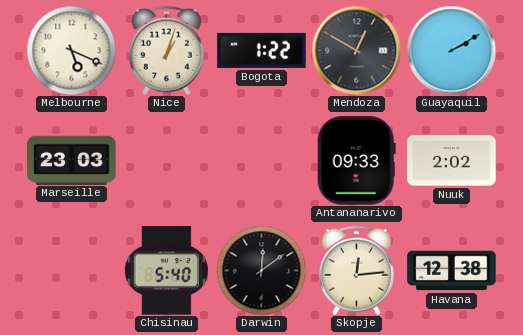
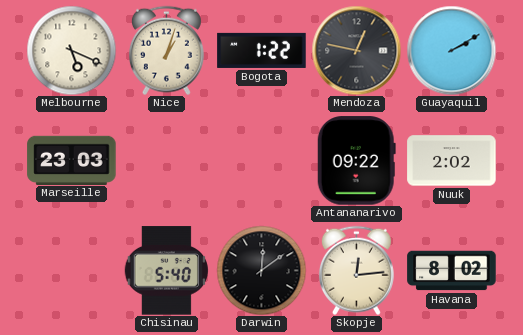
Mendoza: 12:50 -> 12:47 (356, 50)
Antananarivo: 09:33 -> 09:22 (356, 161)
Havana: 12:38 -> 8:02 (452, 271)
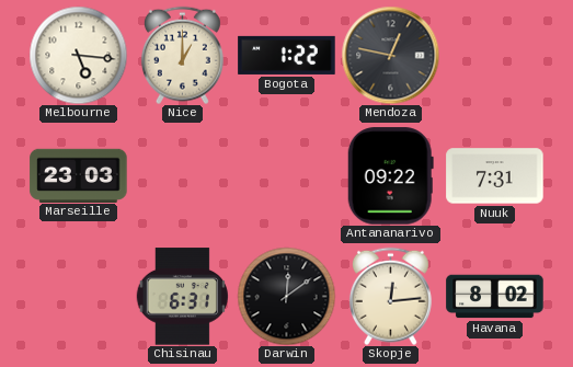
Melbourne: 5:19 -> 5:16 (78, 55)
Nice: 1:03 -> 1:00 (182, 55)
Guayaquil: 2:10 -> none (451, 50)
Nuuk: 2:02 -> 7:31 (495, 176)
Chisinau: 5:40 -> 6:31 (182, 297)
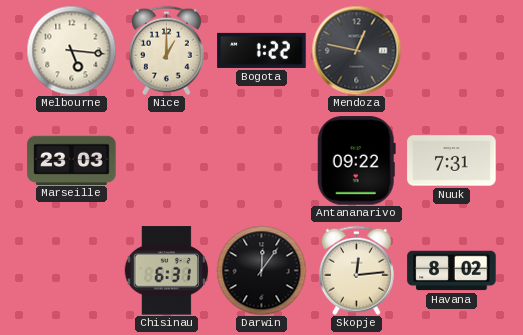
Darwin: 12:09 -> 12:06 (261, 270)
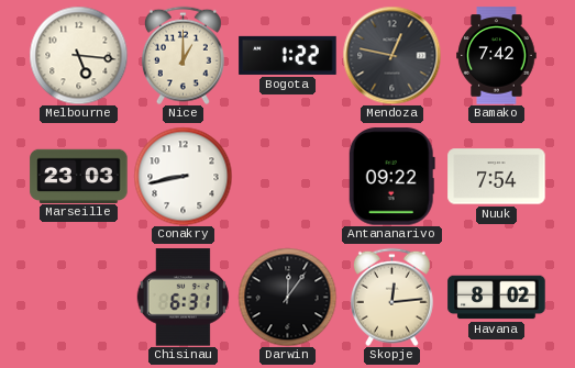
Bamako: none -> 7:42 (497, 56)
Conakry: none -> 8:43 (183, 176)
Nuuk: 7:31 -> 7:54 (497, 177)
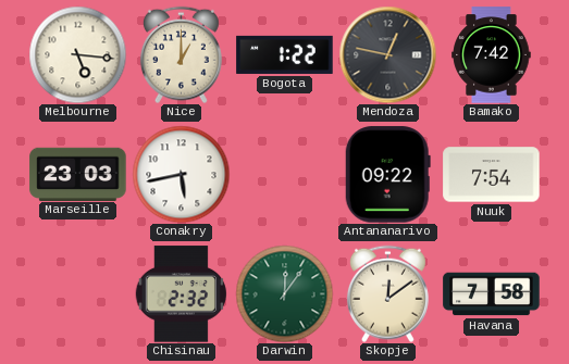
Conakry: 8:43 -> 5:43 (181, 174)
Chisinau: 6:31 -> 2:32 (181, 294)
Darwin dial: black -> green (284, 293)
Skopje: 12:14 -> 12:09 (387, 293)
Havana: 8:02 -> 7:58 (492, 294)
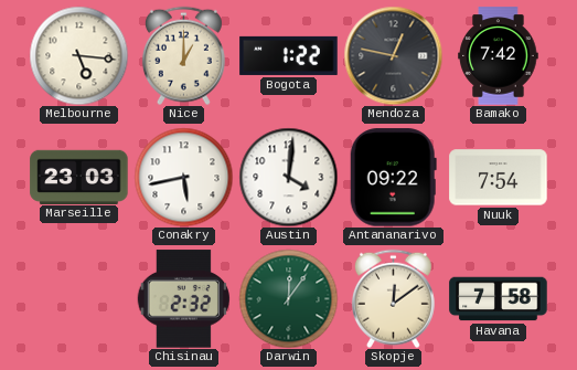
Austin: none -> 4:01 (288, 177)
